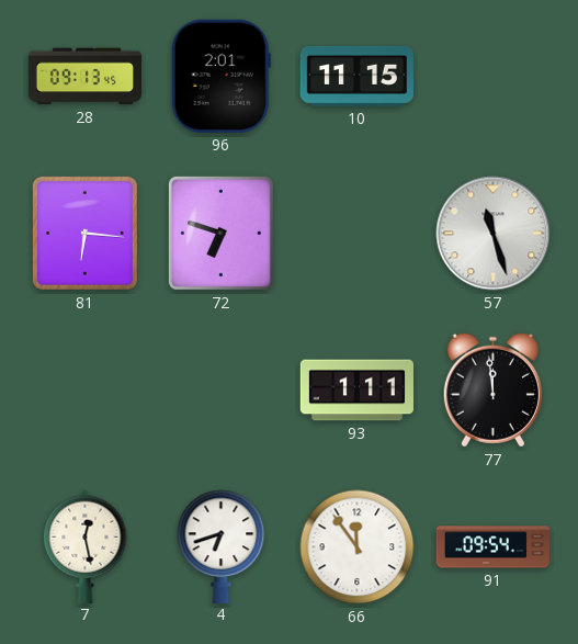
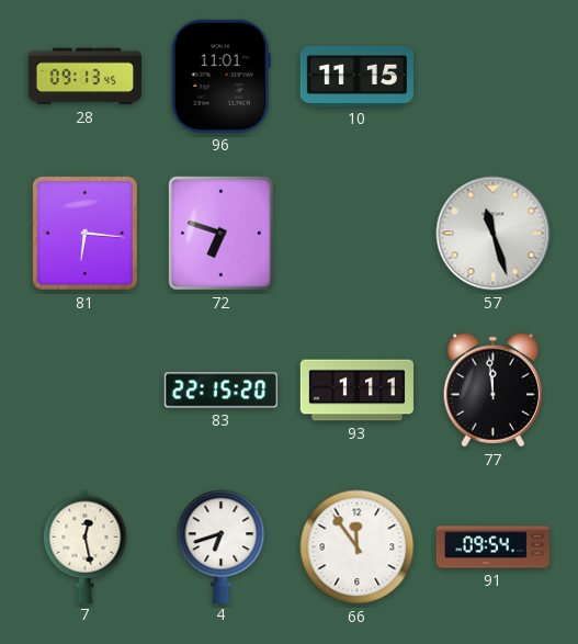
96: 2:01 -> 11:01 (220, 76)
83: none -> 22:15 (220, 391)
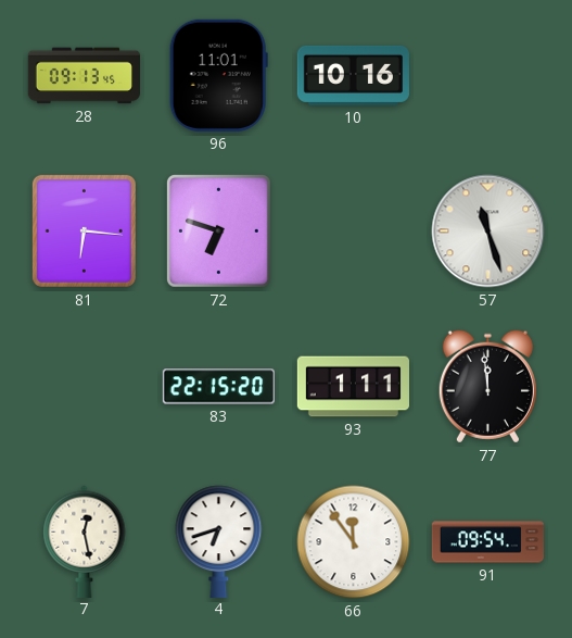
10: 11:15 -> 10:16 (353, 75)
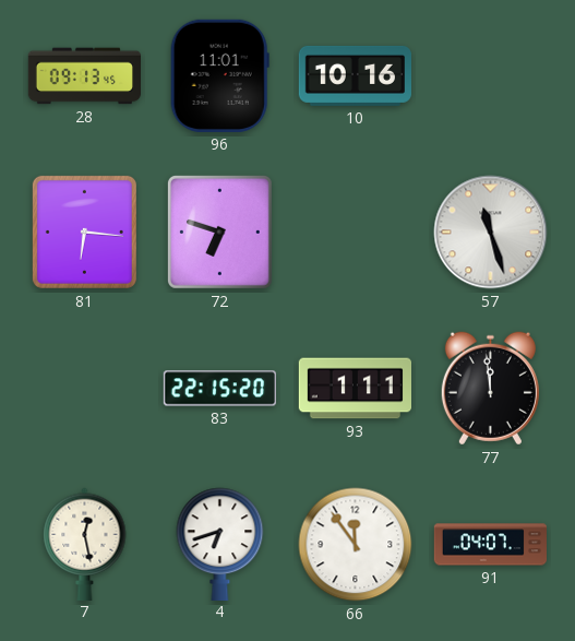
91: 09:54 -> 04:07 (490, 545)
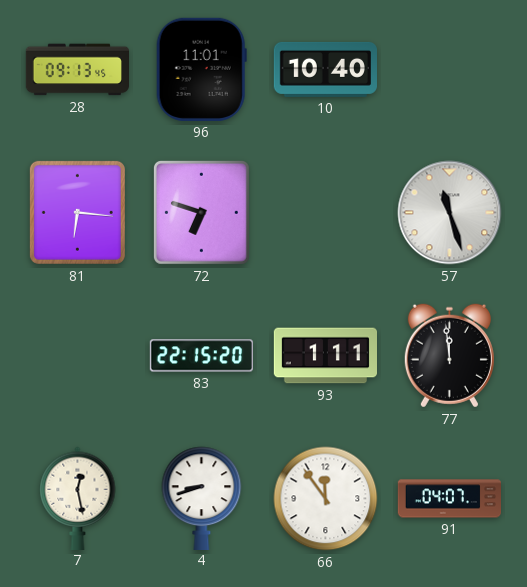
10: 10:16 -> 10:40 (325, 69)
4: 6:42 -> 8:42 (202, 498)
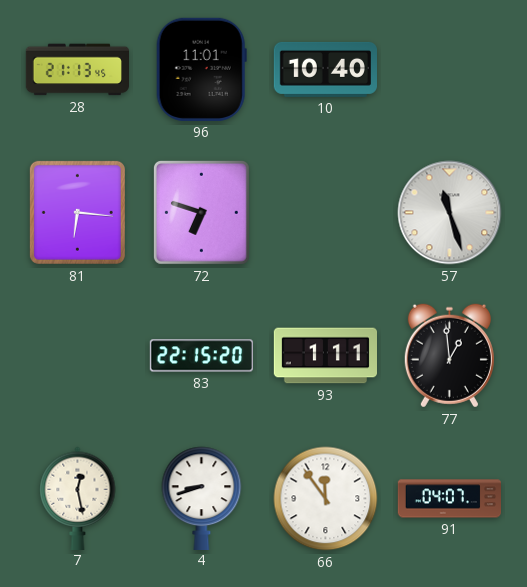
28: 09:13 -> 21:13 (77, 70)
77: 11:59 -> 12:59 (449, 356)
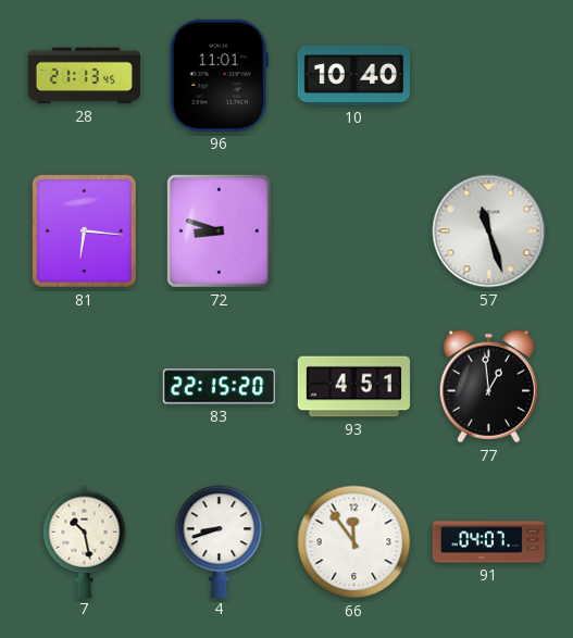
72: 6:48 -> 8:48 (219, 230)
93: 1:11 -> 4:51 (353, 387)
7: 12:28 -> 10:28 (85, 541)
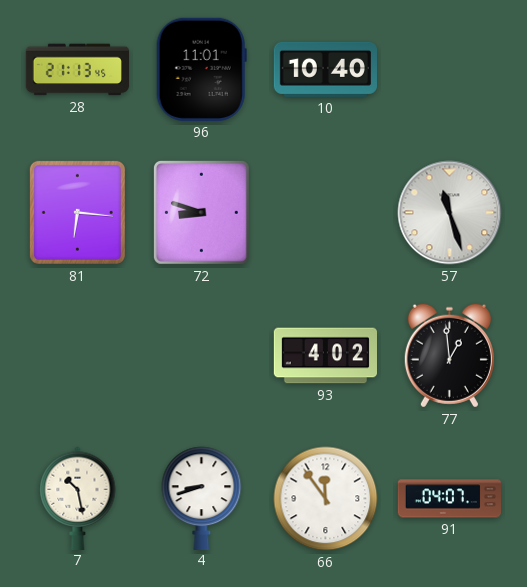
83: 22:15 -> none (219, 387)
93: 4:51 -> 4:02 (325, 356)
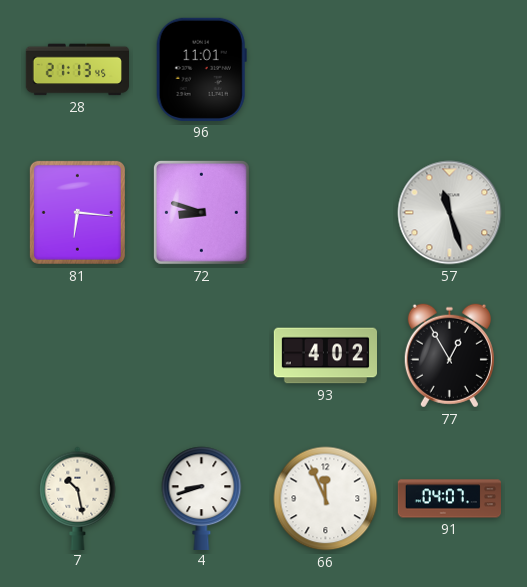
10: 10:40 -> none (325, 69)
77: 12:59 -> 12:55 (449, 356)
66: 11:54 -> 11:56 (326, 499)
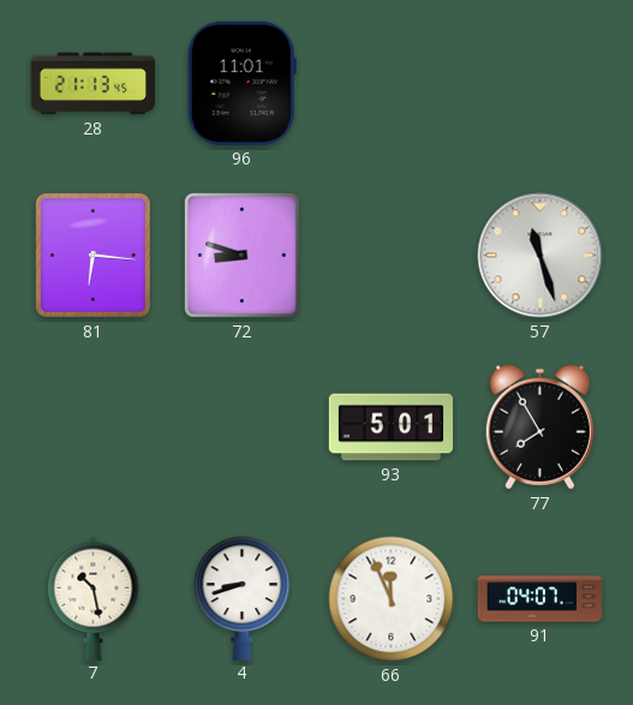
93: 4:02 -> 5:01 (390, 428)
77: 12:55 -> 7:55 (539, 428)
